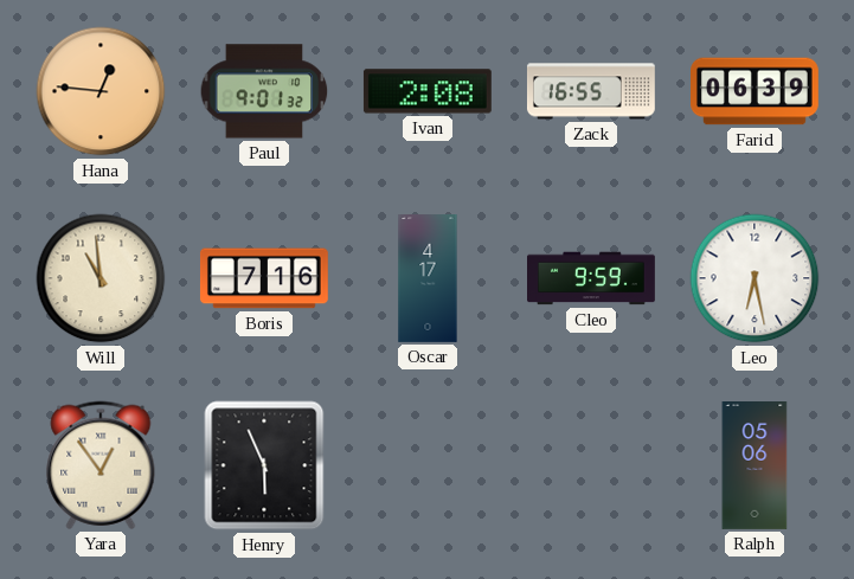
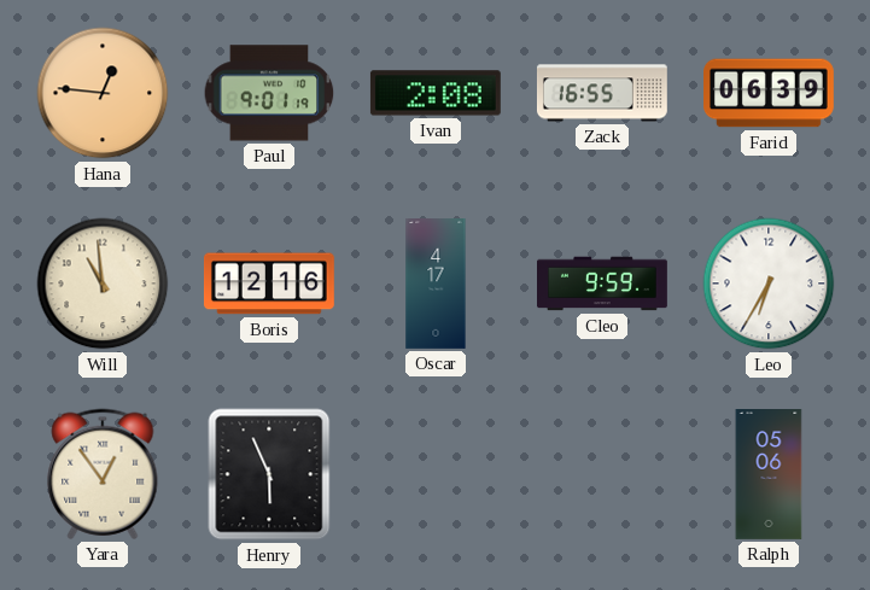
Paul: 9:01:32 -> 9:01:19 (269, 93)
Boris: 7:16 -> 12:16 (269, 284)
Leo: 6:28 -> 6:35 (769, 284)
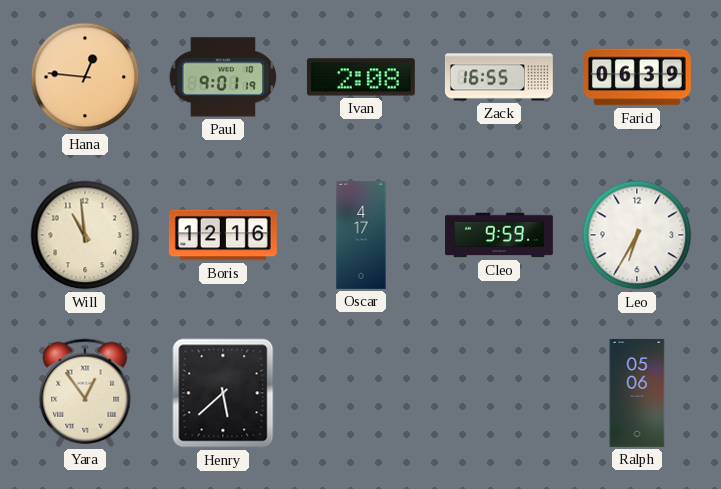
Henry: 5:56 -> 5:38 (223, 393)
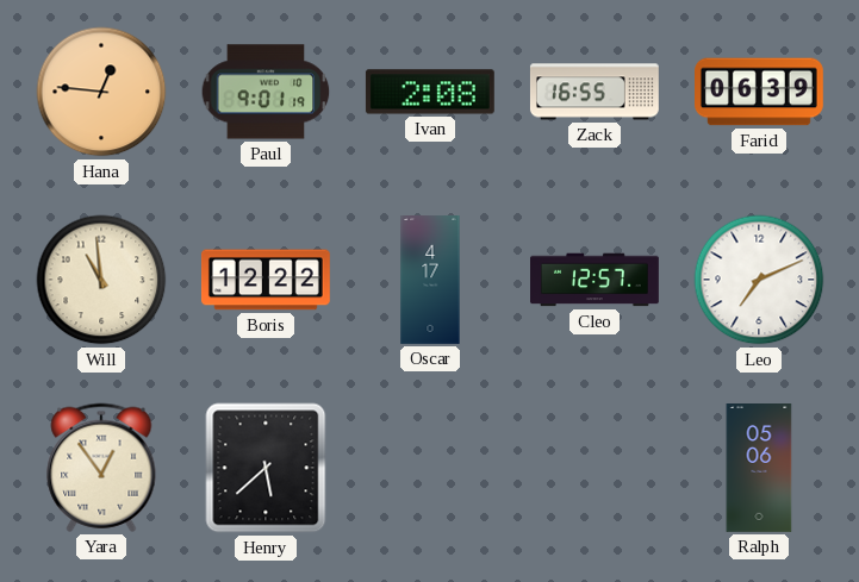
Boris: 12:16 -> 12:22 (266, 280)
Cleo: 9:59 -> 12:57 (596, 280)
Leo: 6:35 -> 7:11 (759, 280)
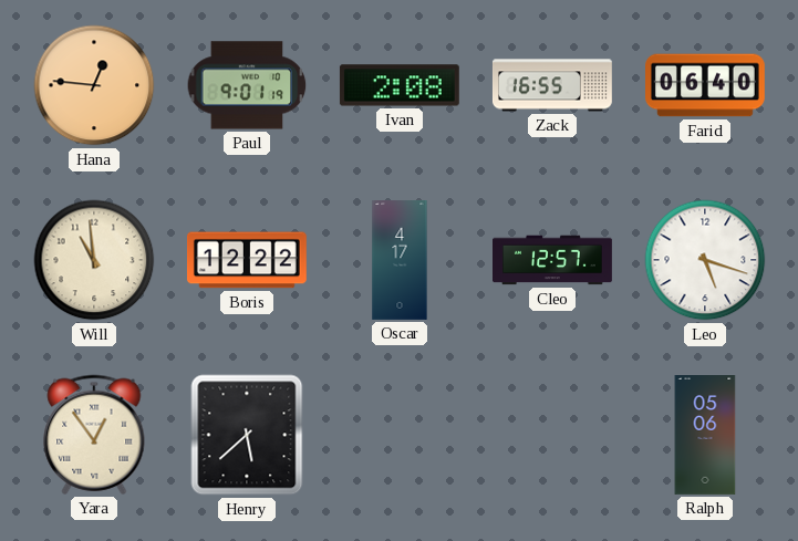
Farid: 06:39 -> 06:40 (706, 85)
Leo: 7:11 -> 5:18 (705, 260)
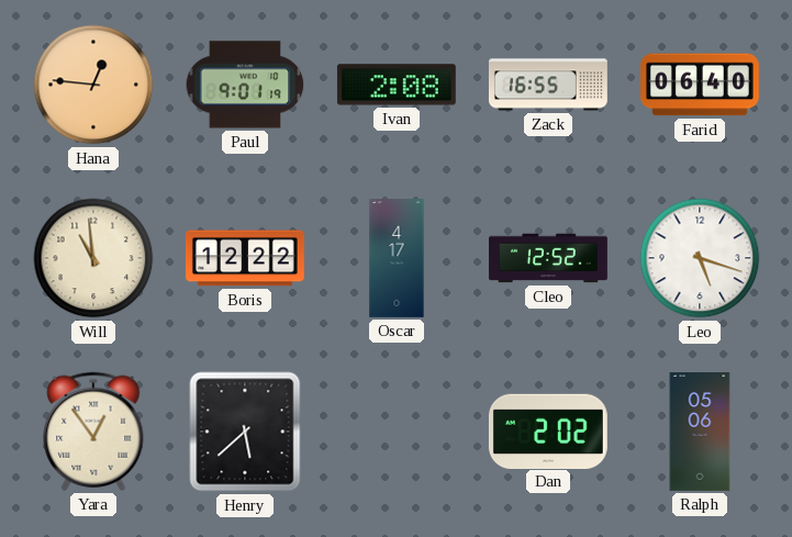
Cleo: 12:57 -> 12:52 (549, 258)
Dan: none -> 2:02 (548, 430)
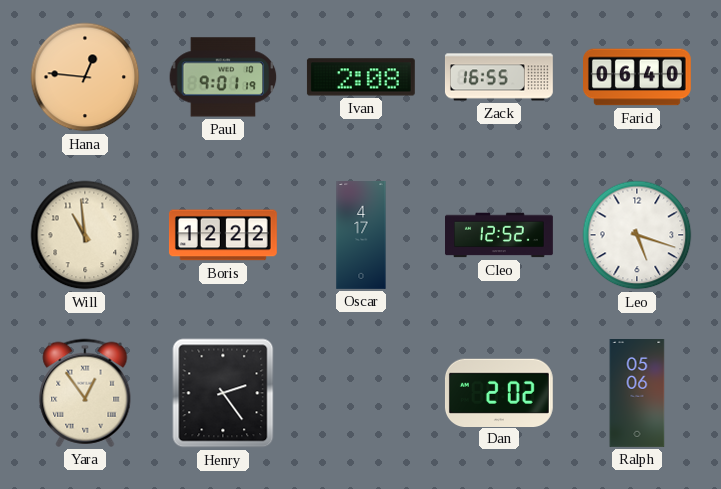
Henry: 5:38 -> 2:24 (223, 393)
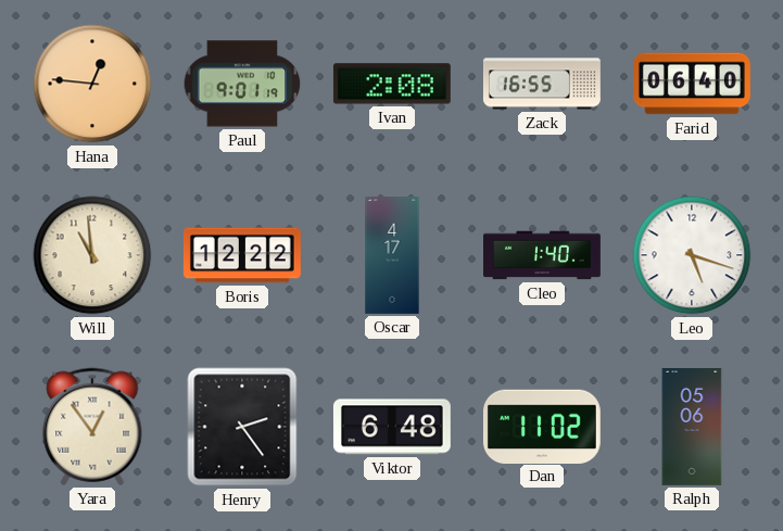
Cleo: 12:52 -> 1:40 (543, 255)
Viktor: none -> 6:48 (392, 427)
Dan: 2:02 -> 11:02 (542, 426)
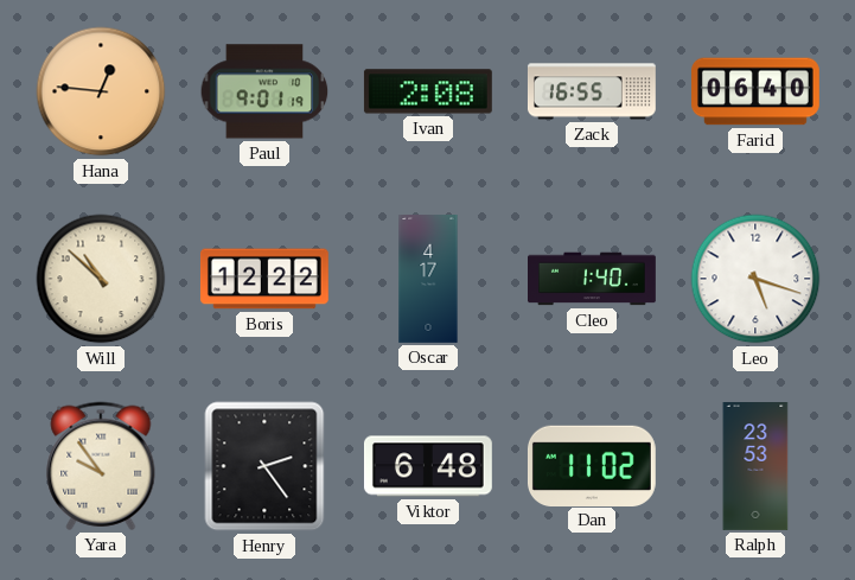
Will: 10:59 -> 10:52 (101, 279)
Yara: 12:54 -> 9:54 (101, 466)
Ralph: 05:06 -> 23:53 (755, 467)
